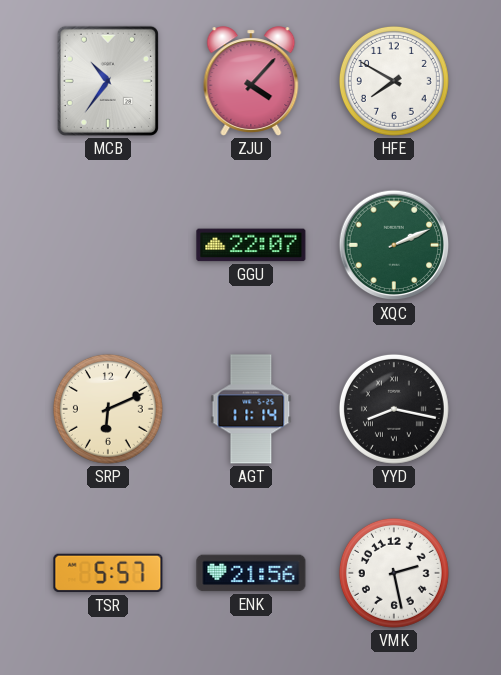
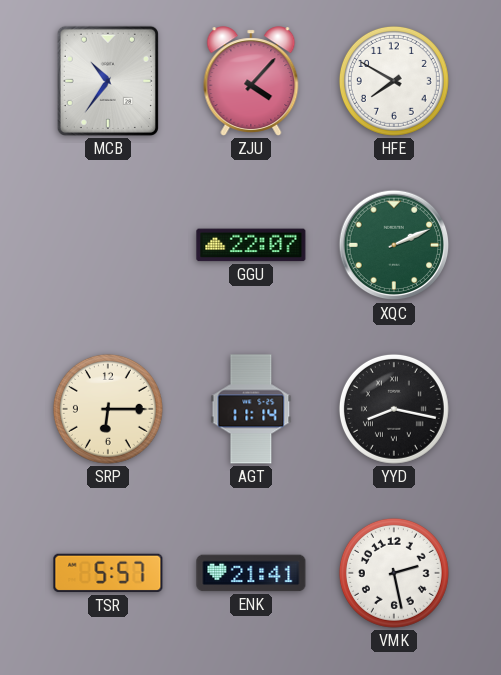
SRP: 6:11 -> 6:15 (108, 409)
ENK: 21:56 -> 21:41 (251, 573)
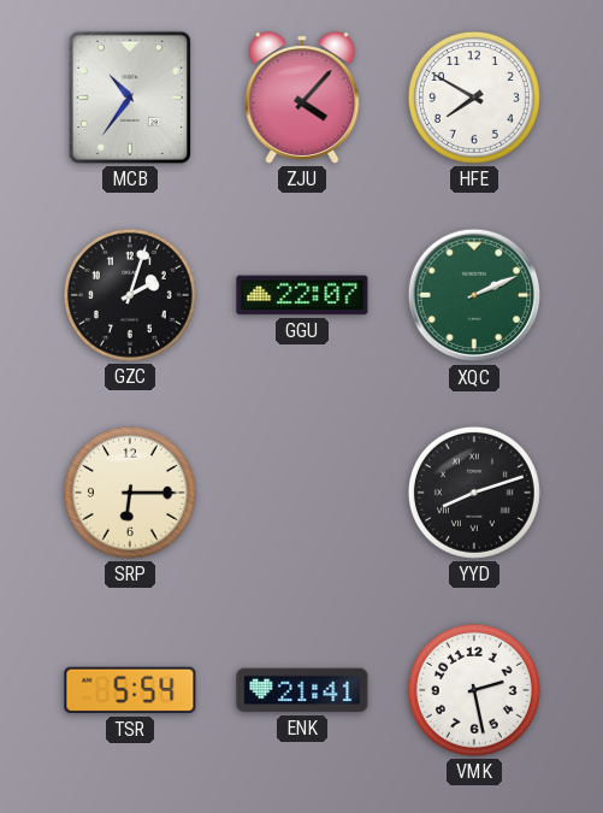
GZC: none -> 2:03 (130, 295)
AGT: 11:14 -> none (251, 409)
YYD: 8:17 -> 8:12 (474, 493)
TSR: 5:57 -> 5:54 (130, 690)
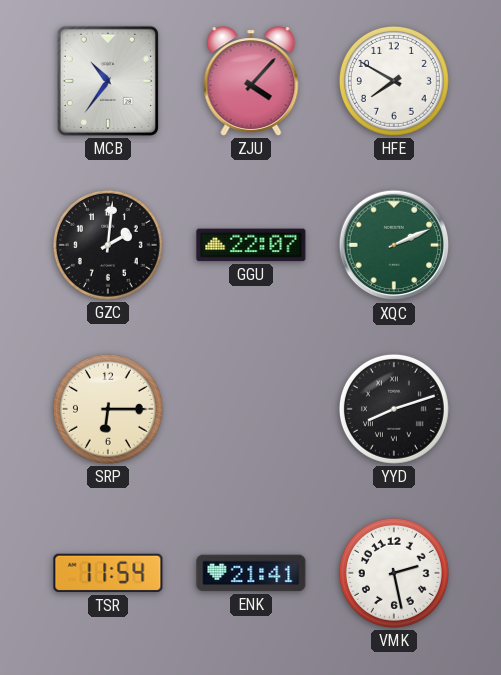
GZC: 2:03 -> 2:01 (108, 245)
TSR: 5:54 -> 11:54 (108, 573)
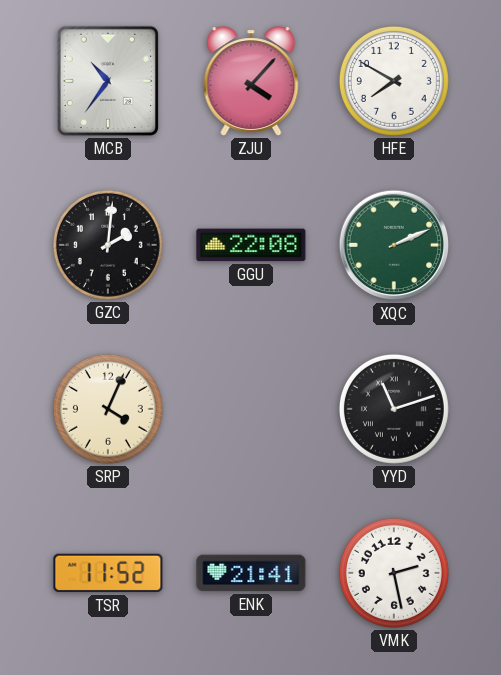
GGU: 22:07 -> 22:08 (251, 245)
SRP: 6:15 -> 4:04 (108, 409)
YYD: 8:12 -> 11:12 (394, 409)
TSR: 11:54 -> 11:52 (108, 573)
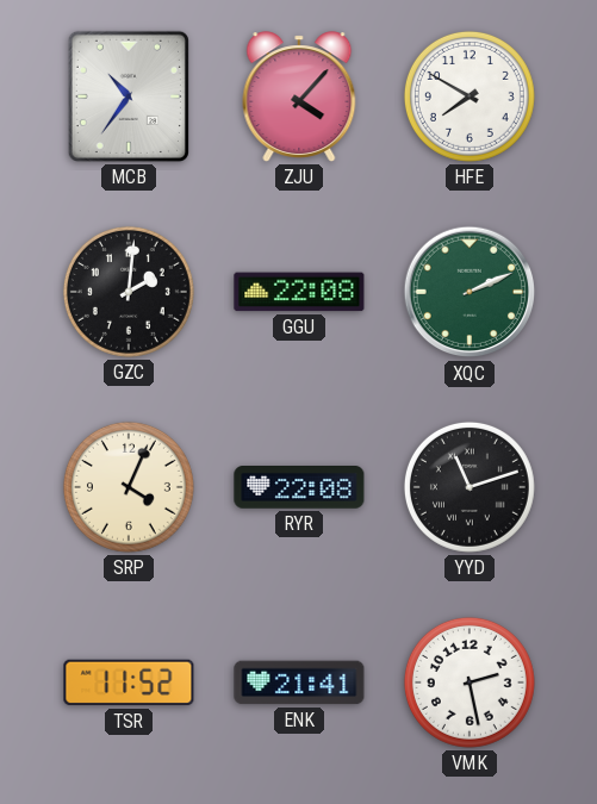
RYR: none -> 22:08 (299, 487)
